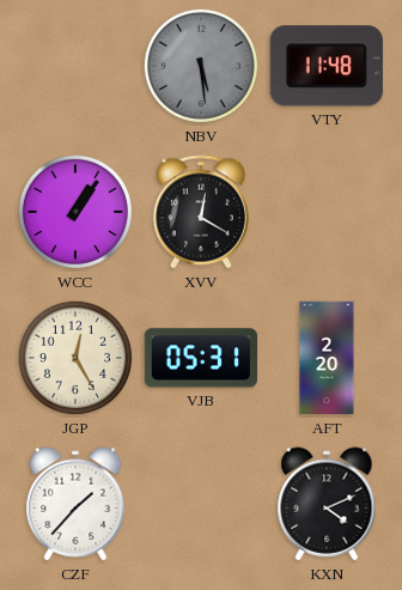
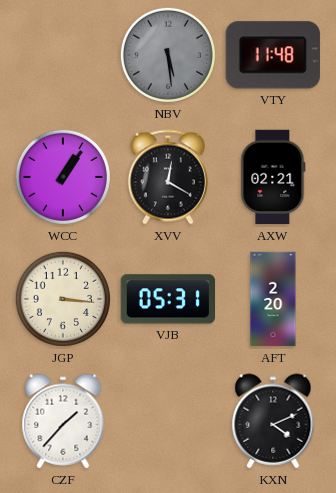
AXW: none -> 02:21 (273, 177)
JGP: 12:25 -> 3:16 (63, 299)
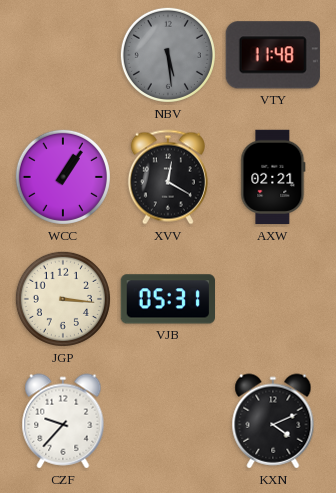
AFT: 2:20 -> none (273, 299)
CZF: 1:37 -> 9:37 (63, 421)
